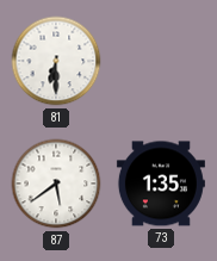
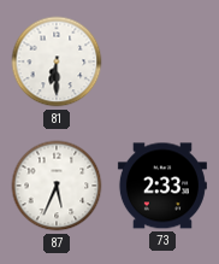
87: 5:39 -> 5:34 (57, 186)
73: 1:35 -> 2:33 (162, 186)
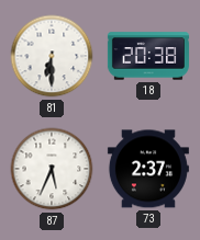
18: none -> 20:38 (148, 56)
73: 2:33 -> 2:37 (148, 169)
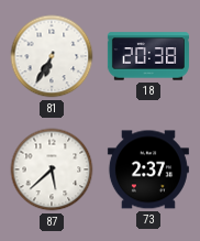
81: 6:30 -> 6:35 (52, 56)
87: 5:34 -> 5:38 (52, 169)
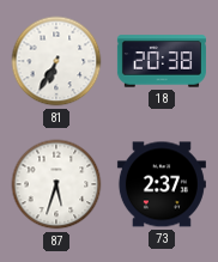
87: 5:38 -> 5:33 (56, 184)
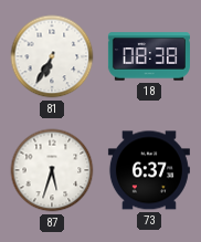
18: 20:38 -> 08:38 (149, 56)
73: 2:37 -> 6:37 (149, 170)
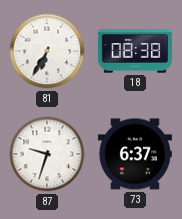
87: 5:33 -> 9:33 (47, 154)
